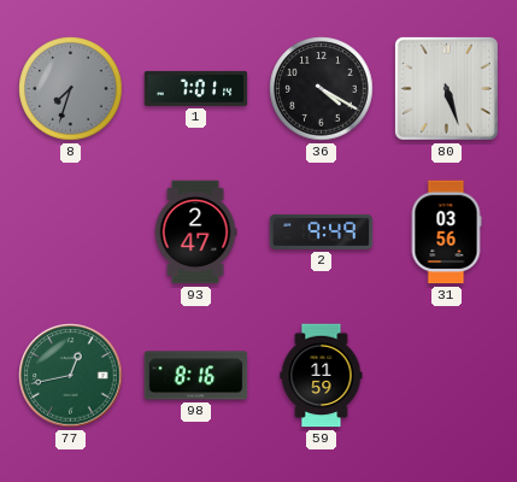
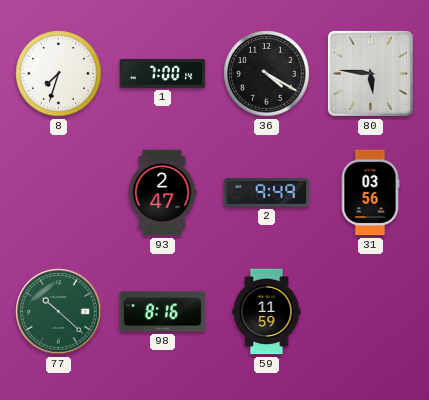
8 dial: grey -> white (59, 74)
1: 7:01 -> 7:00 (163, 73)
80: 5:27 -> 5:46 (370, 73)
77: 12:43 -> 10:22 (59, 312)
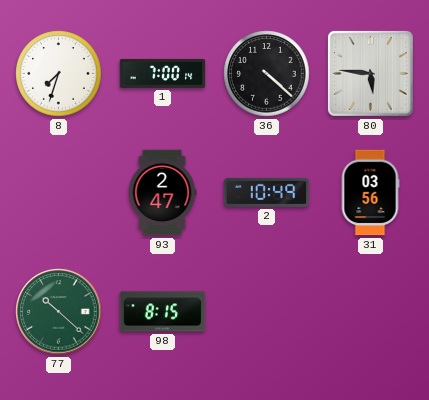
36: 4:20 -> 4:22 (267, 74)
2: 9:49 -> 10:49 (267, 192)
98: 8:16 -> 8:15 (163, 312)
59: 11:59 -> none (267, 312)
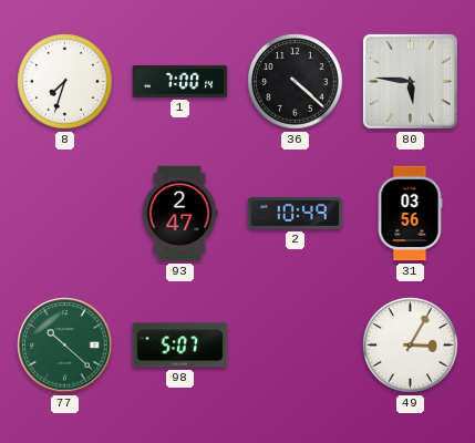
98: 8:15 -> 5:07 (180, 346)
49: none -> 3:05 (411, 346)
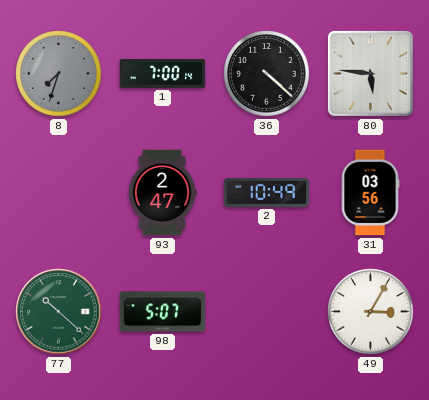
8 dial: white -> grey (59, 74)
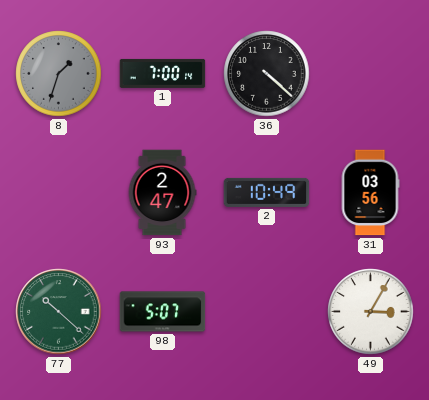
8: 7:33 -> 1:33 (59, 74)
80: 5:46 -> none (370, 73)
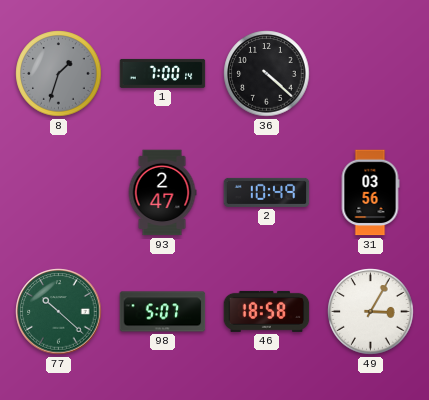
46: none -> 18:58 (267, 311)
